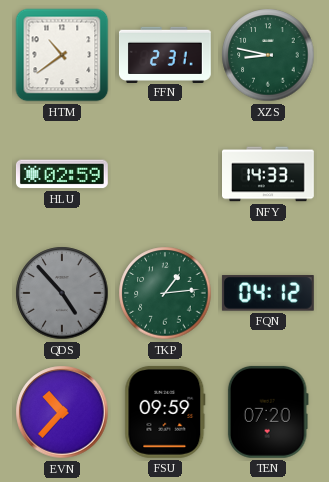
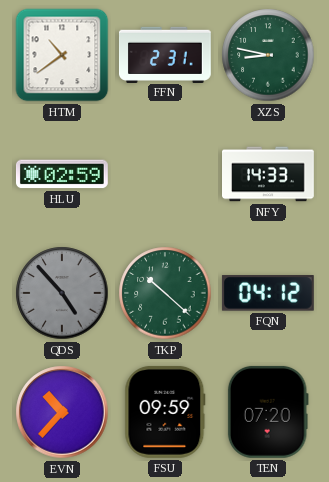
TKP: 1:14 -> 10:22 (165, 293)
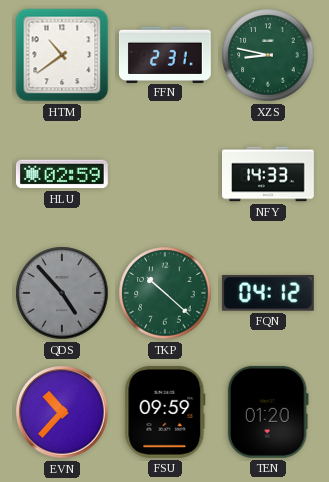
TEN: 07:20 -> 01:20 (268, 412)
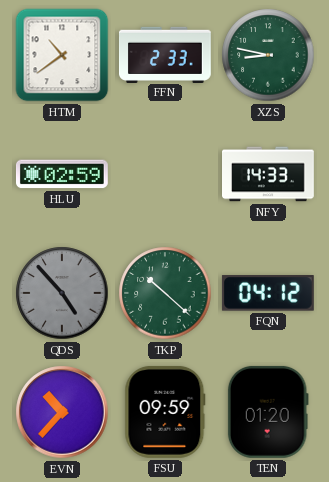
FFN: 2:31 -> 2:33 (165, 54)
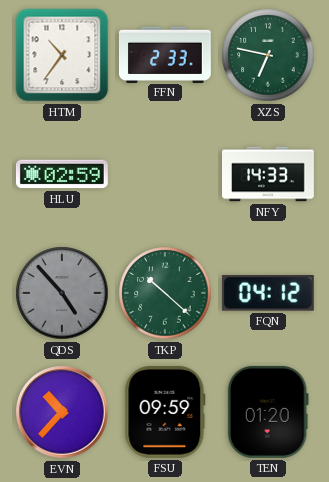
HTM: 10:39 -> 10:36 (62, 55)
XZS: 8:47 -> 6:47 (268, 55)
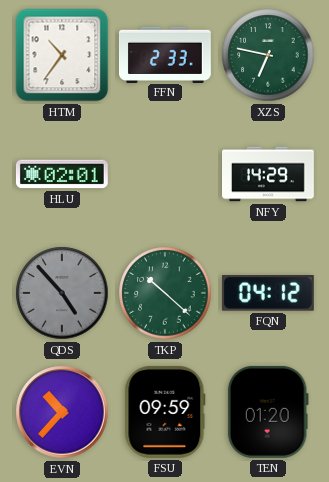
HLU: 02:59 -> 02:01 (62, 174)
NFY: 14:33 -> 14:29 (269, 174)
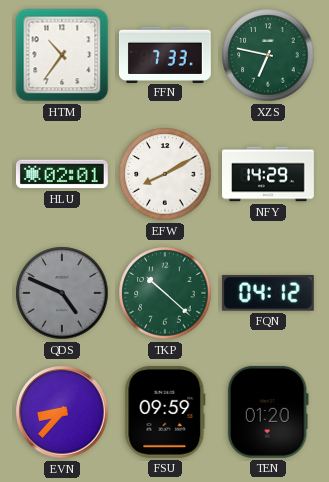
FFN: 2:33 -> 7:33 (165, 54)
EFW: none -> 8:10 (165, 174)
QDS: 4:53 -> 4:49 (62, 293)
EVN: 10:37 -> 8:37 (62, 412)
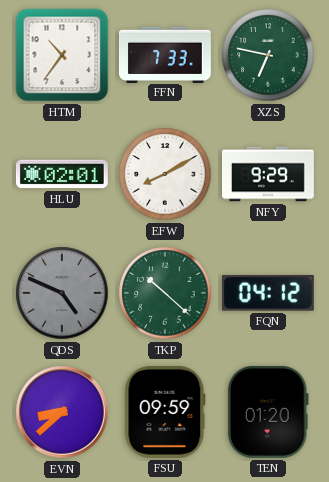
NFY: 14:29 -> 9:29 (269, 174)
EVN: 8:37 -> 8:38 (62, 412)
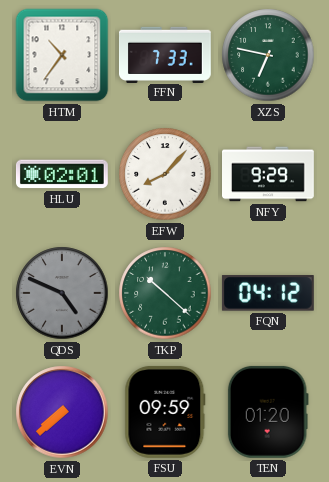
EFW: 8:10 -> 8:07 (165, 174)
EVN: 8:38 -> 7:38 (62, 412)
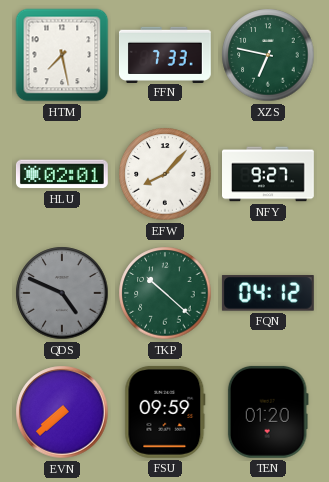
HTM: 10:36 -> 7:28 (62, 55)
NFY: 9:29 -> 9:27 (269, 174)
